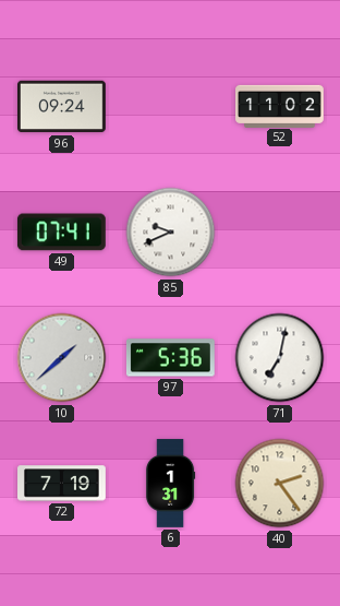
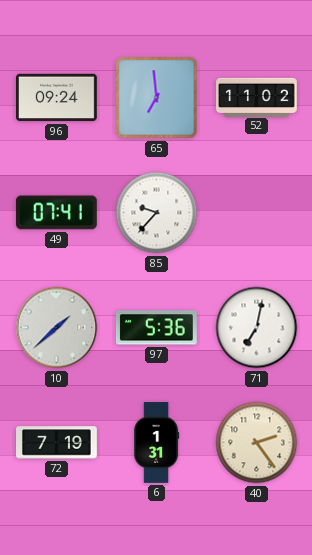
65: none -> 6:59 (157, 98)
85: 9:41 -> 9:37 (157, 213)
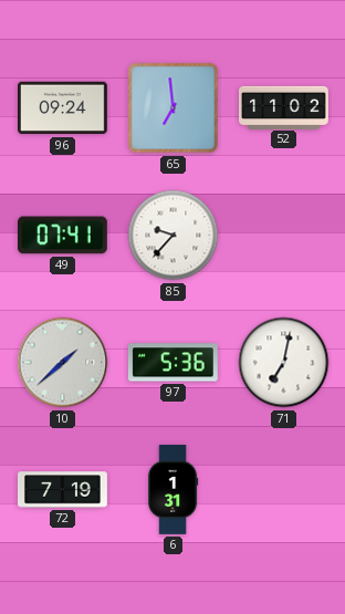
40: 2:24 -> none (257, 443)
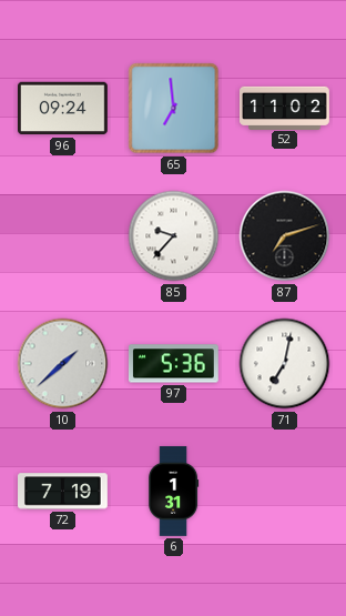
49: 07:41 -> none (62, 236)
87: none -> 7:12 (285, 236)
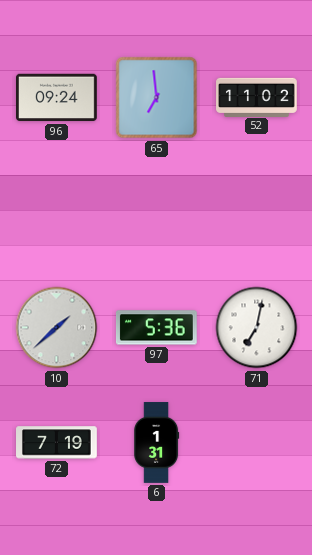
85: 9:37 -> none (174, 236)
87: 7:12 -> none (285, 236)
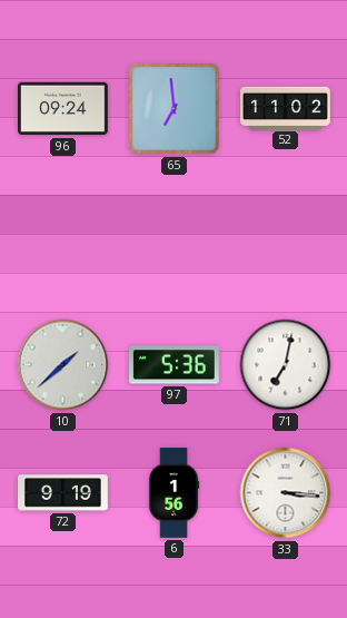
72: 7:19 -> 9:19 (63, 493)
6: 1:31 -> 1:56 (175, 493)
33: none -> 3:16 (286, 493)
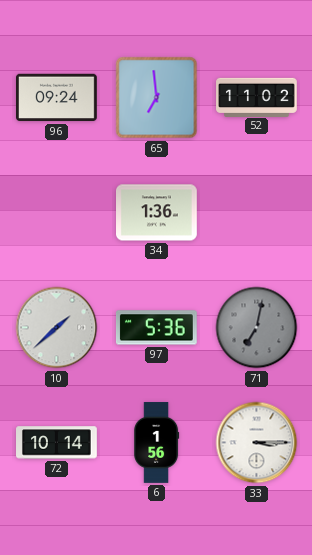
34: none -> 1:36 (157, 213)
71 dial: white -> grey (257, 328)
72: 9:19 -> 10:14 (57, 443)
33: 3:16 -> 3:15 (257, 443)
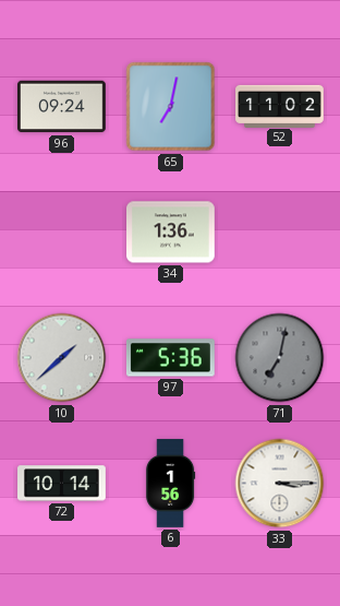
65: 6:59 -> 7:02 (171, 107)
